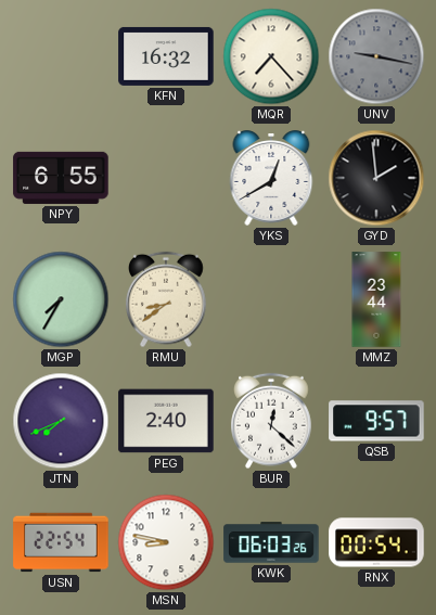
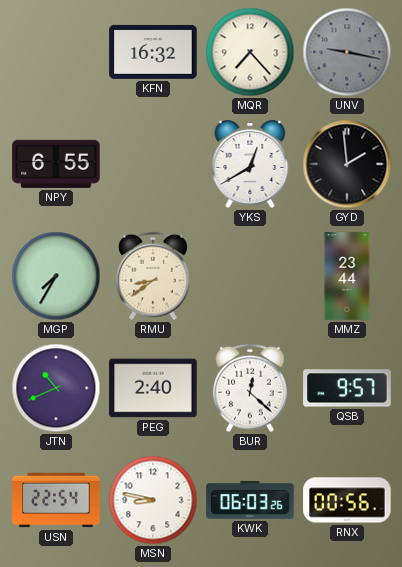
JTN: 7:41 -> 10:41 (56, 388)
RNX: 00:54 -> 00:56 (347, 500)
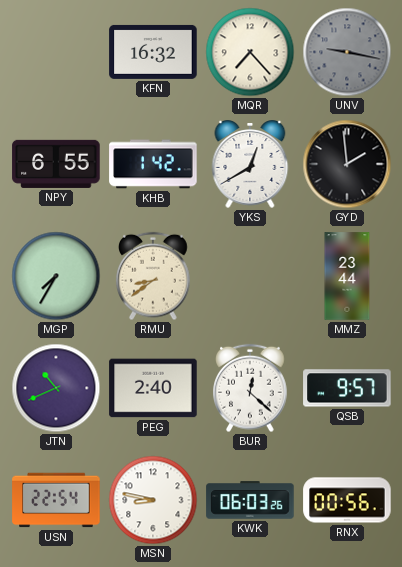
KHB: none -> 1:42 (153, 164)
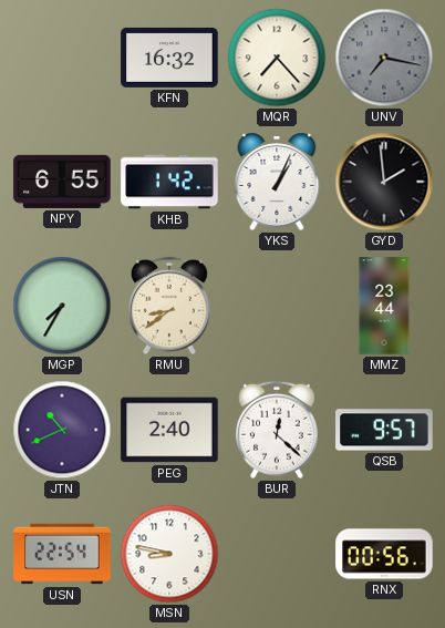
UNV: 9:17 -> 7:17 (384, 58)
YKS: 12:40 -> 1:04 (277, 183)
KWK: 06:03 -> none (250, 500)
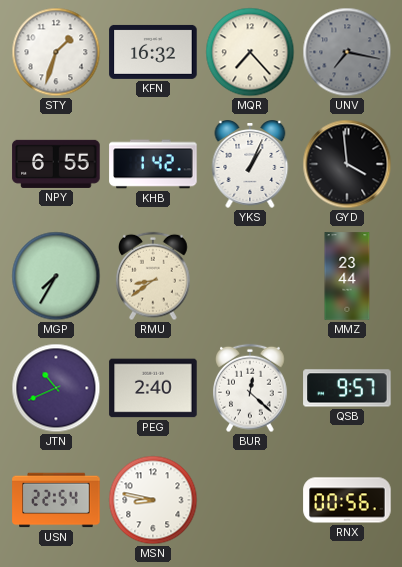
STY: none -> 1:33 (56, 52)
GYD: 1:59 -> 3:59 (347, 164)
